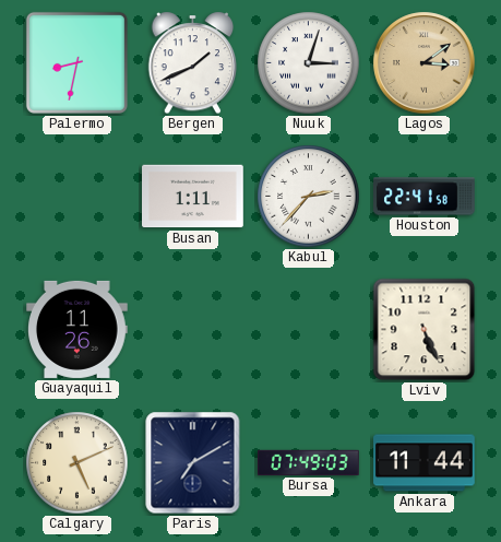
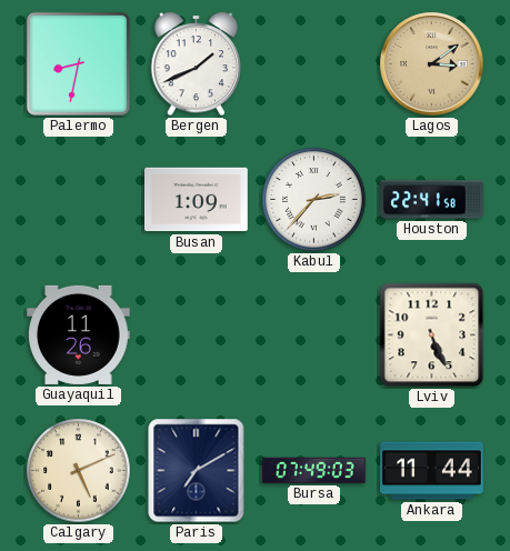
Nuuk: 3:03 -> none (309, 63)
Busan: 1:11 -> 1:09 (197, 200)
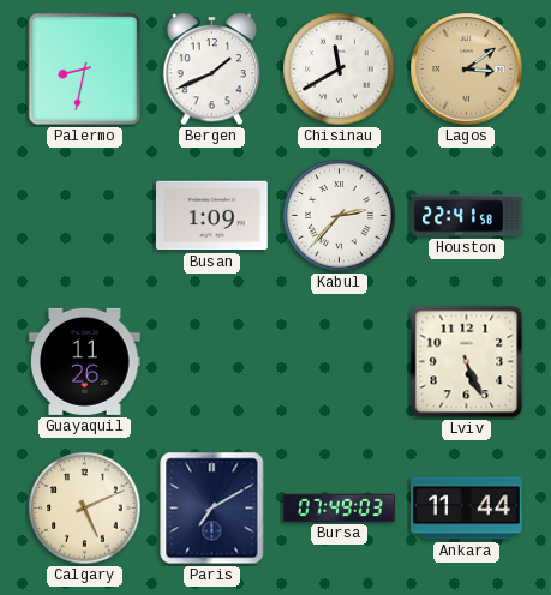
Chisinau: none -> 11:40 (340, 70)
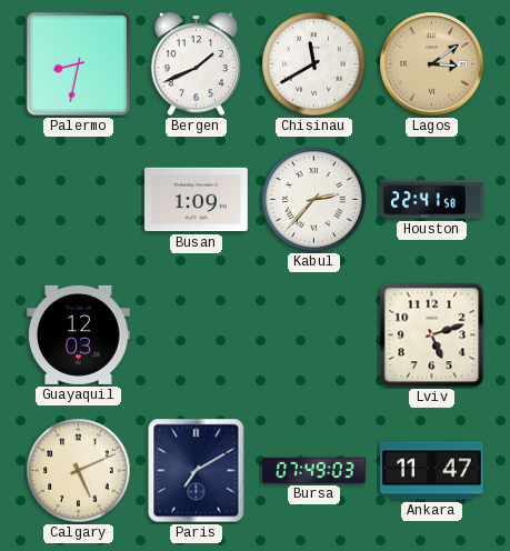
Guayaquil: 11:26 -> 12:03 (79, 334)
Lviv: 5:26 -> 5:12 (432, 335)
Ankara: 11:44 -> 11:47 (432, 471)
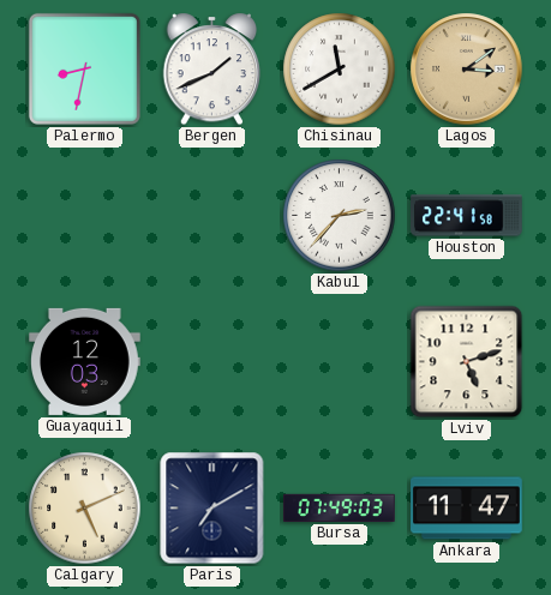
Busan: 1:09 -> none (197, 200)
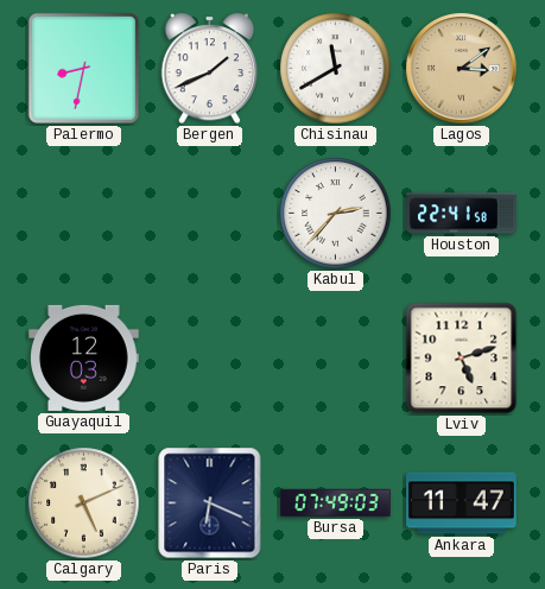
Paris: 7:10 -> 6:19 (210, 503)
